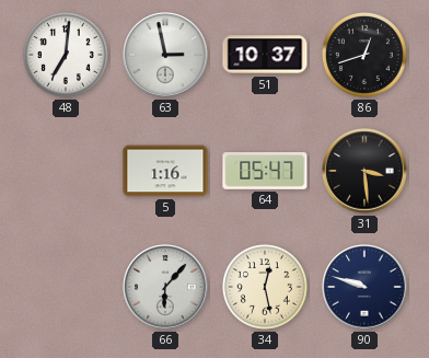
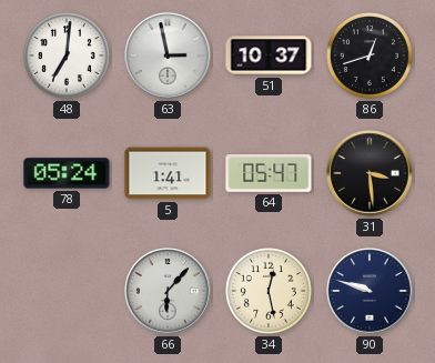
78: none -> 05:24 (67, 173)
5: 1:16 -> 1:41 (168, 173)
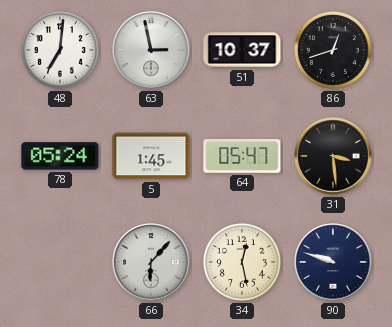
5: 1:41 -> 1:45 (151, 156)
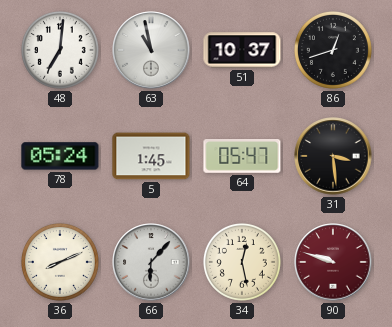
63: 2:58 -> 10:58 (151, 50)
36: none -> 8:11 (60, 262)
90 dial: navy -> burgundy (333, 262)
